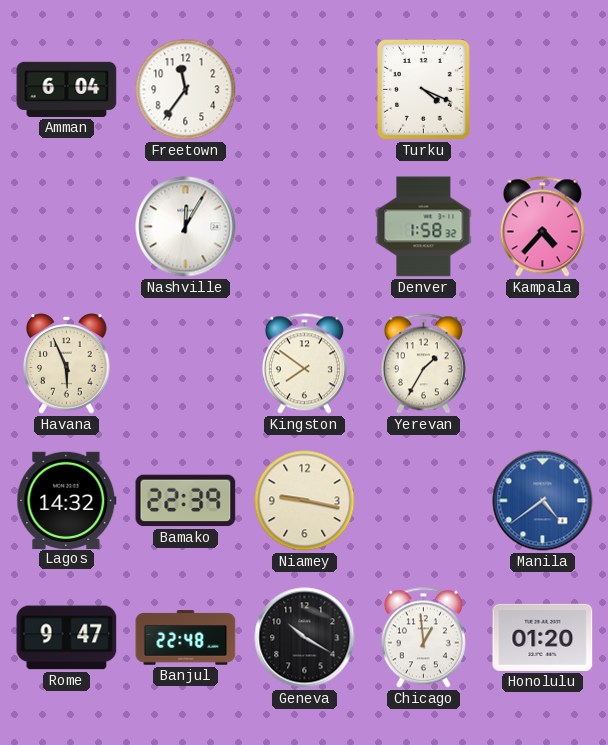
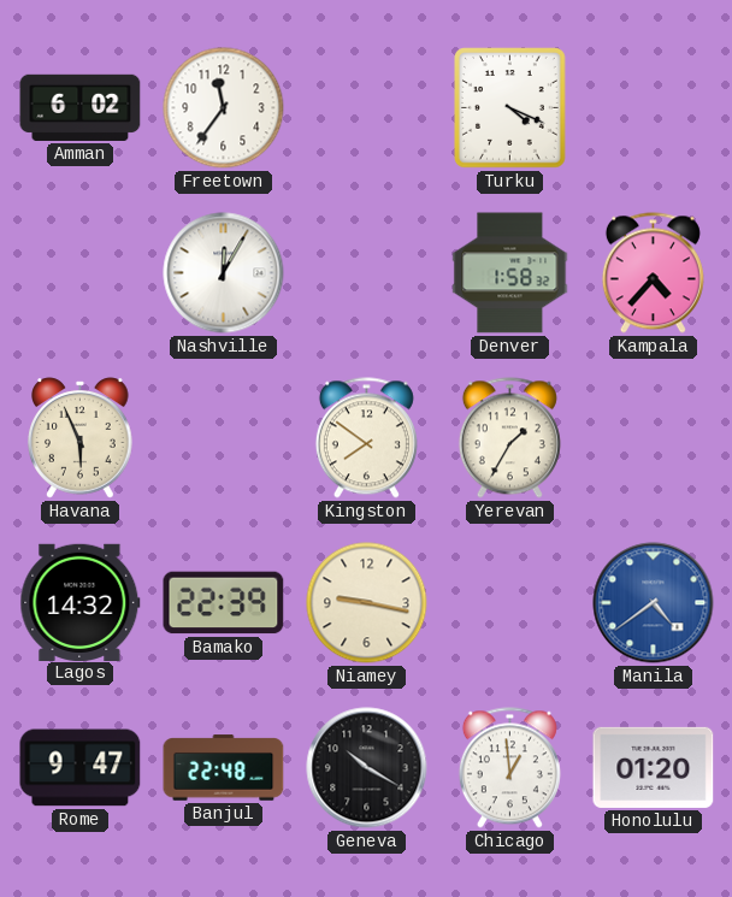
Amman: 6:04 -> 6:02 (81, 107)
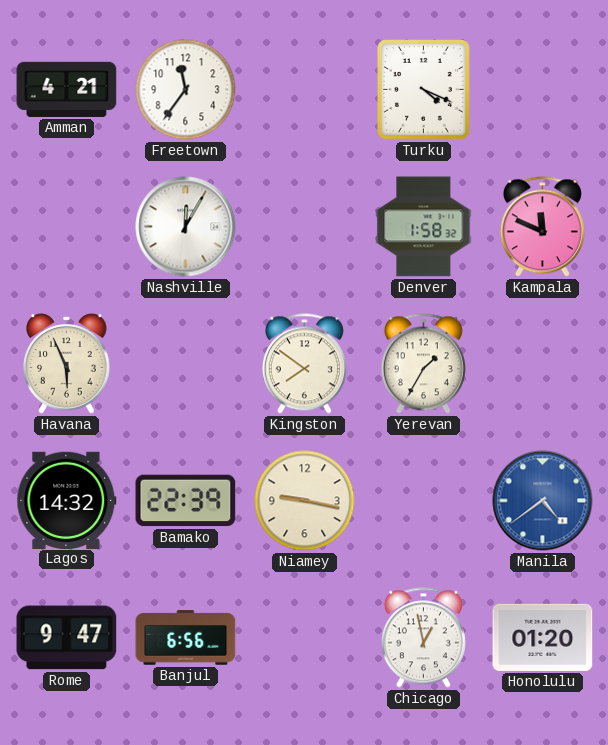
Amman: 6:02 -> 4:21 (67, 89)
Kampala: 4:37 -> 11:49 (542, 227)
Banjul: 22:48 -> 6:56 (186, 638)
Geneva: 10:20 -> none (367, 768)
Chicago: 12:59 -> 12:58 (423, 638)
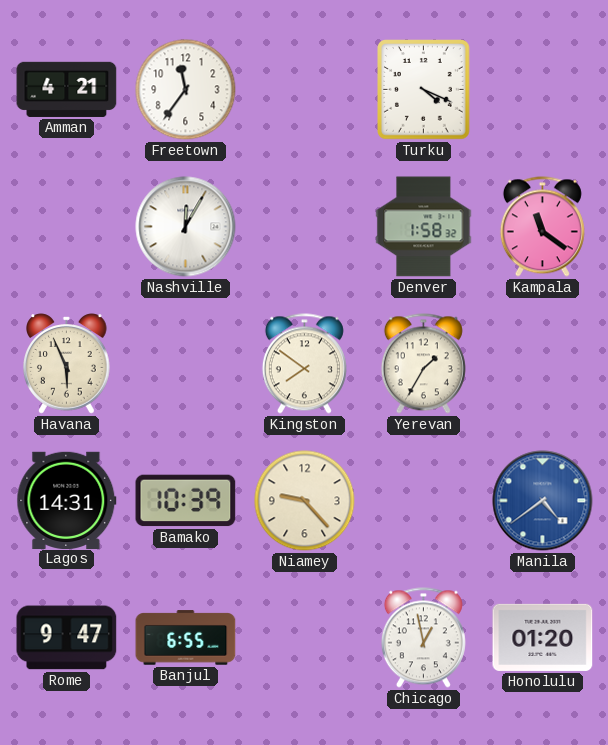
Kampala: 11:49 -> 11:21 (542, 227)
Lagos: 14:32 -> 14:31 (67, 500)
Bamako: 22:39 -> 10:39 (186, 501)
Niamey: 9:17 -> 9:23 (305, 501)
Banjul: 6:56 -> 6:55 (186, 638)
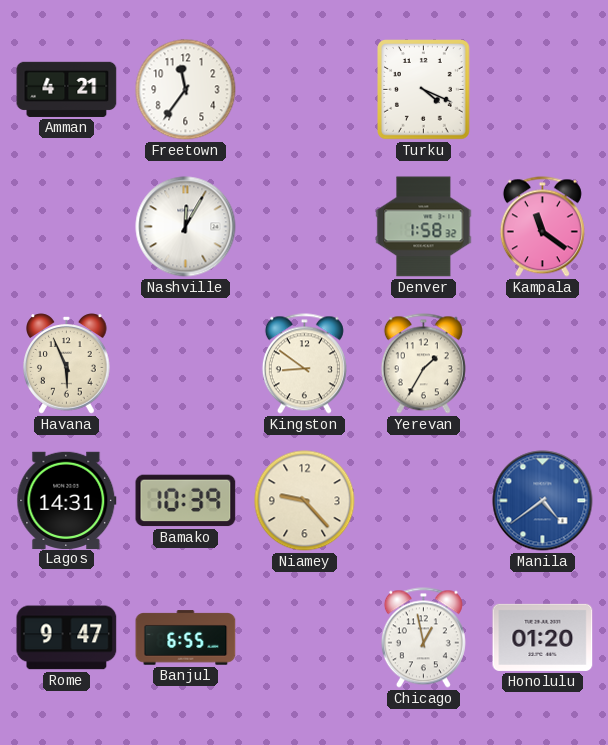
Kingston: 7:51 -> 8:51 (304, 364)
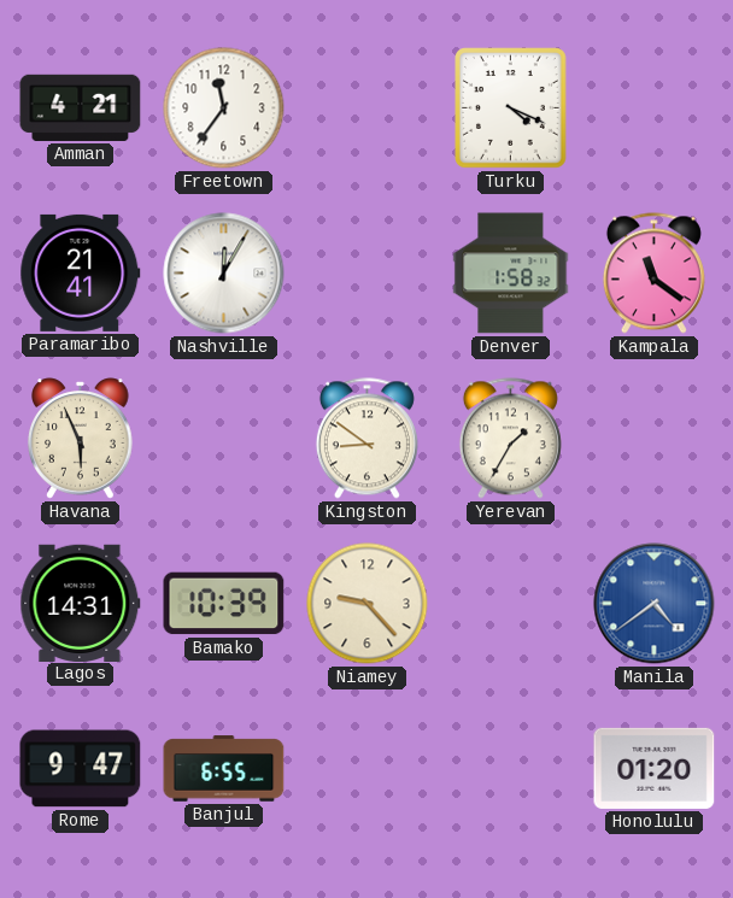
Paramaribo: none -> 21:41 (81, 272)
Chicago: 12:58 -> none (423, 638)
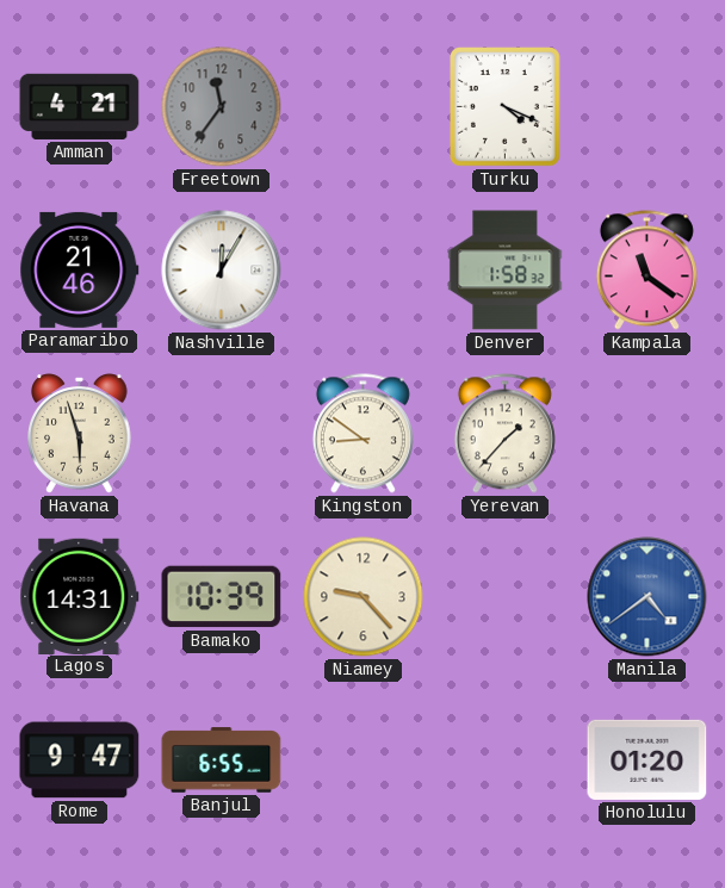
Freetown dial: white -> grey (222, 107)
Paramaribo: 21:41 -> 21:46 (80, 269)
Havana: 5:56 -> 5:57 (80, 434)
Yerevan: 1:35 -> 1:37 (504, 434)
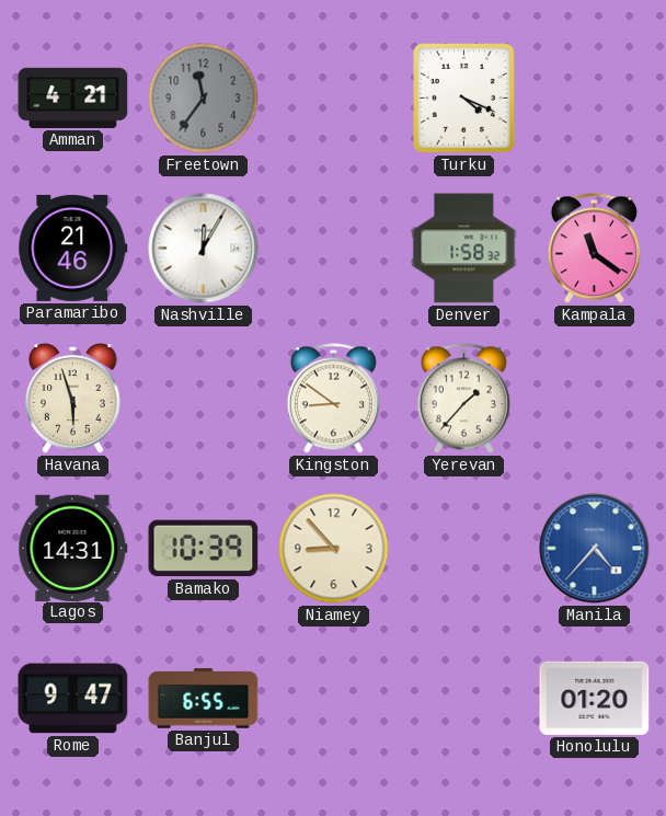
Niamey: 9:23 -> 8:53 (334, 549)
Manila: 4:39 -> 4:37 (595, 549)
